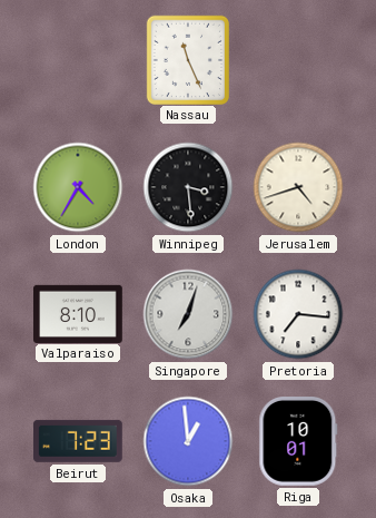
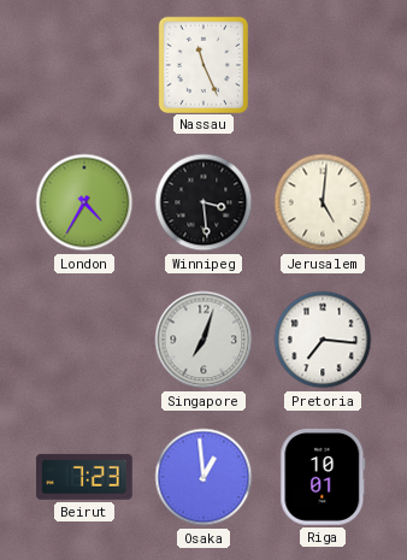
Jerusalem: 4:42 -> 5:01 (323, 202)
Valparaiso: 8:10 -> none (79, 313)
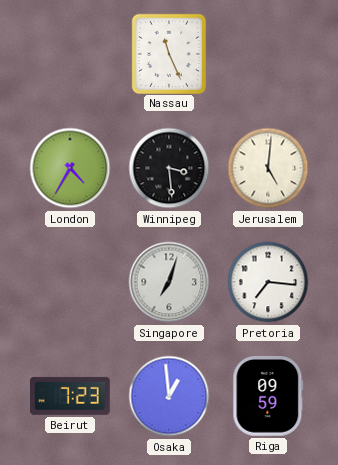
Riga: 10:01 -> 09:59 (268, 397)
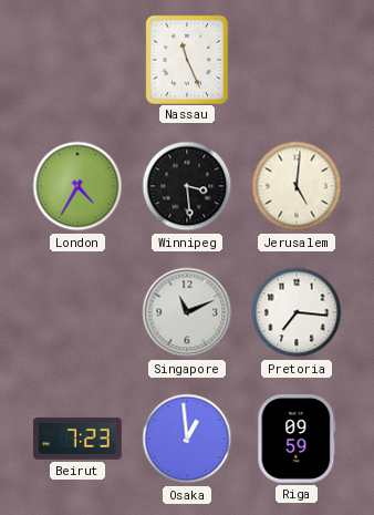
Singapore: 7:03 -> 11:11 (187, 312)
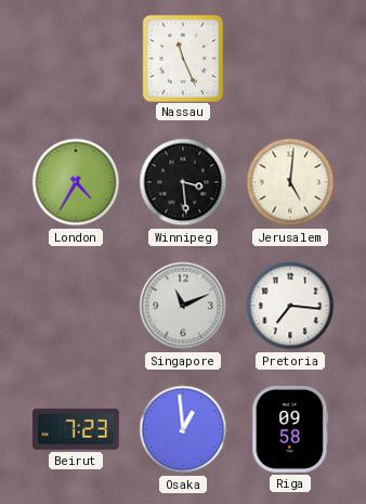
Riga: 09:59 -> 09:58 (290, 430)
